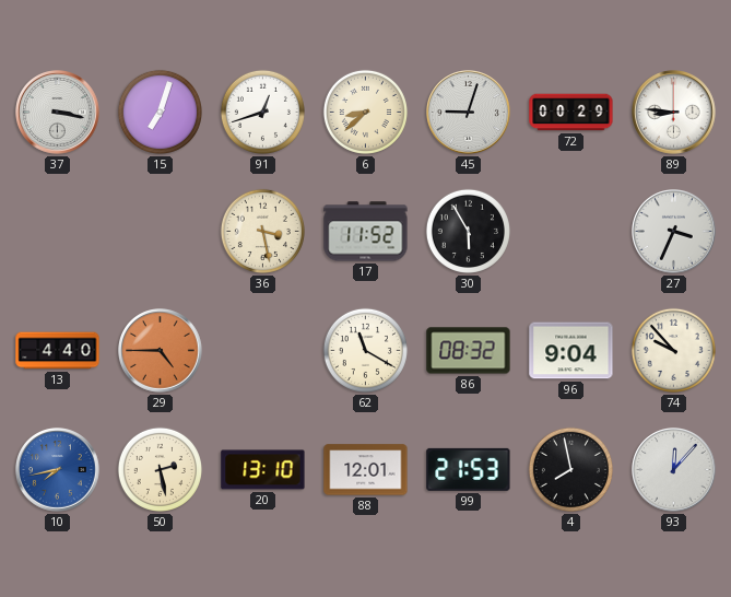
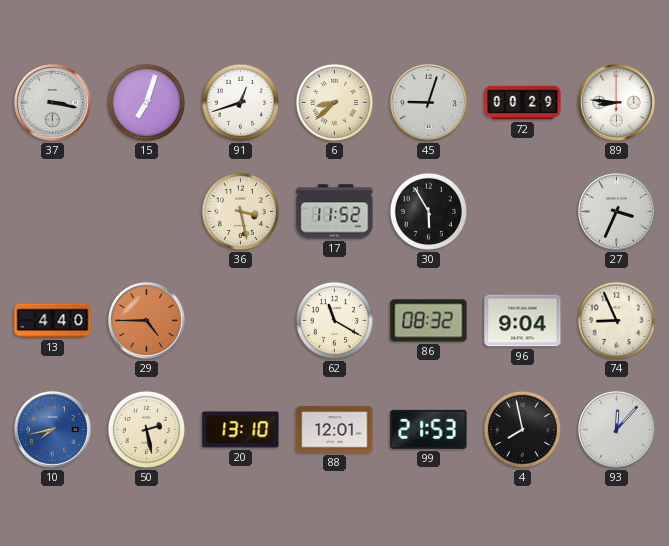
74: 9:53 -> 8:56 (616, 320)
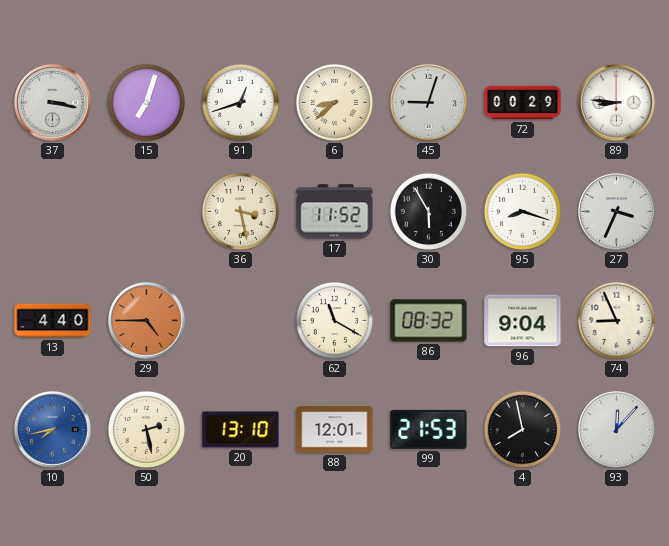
95: none -> 8:18 (522, 211)
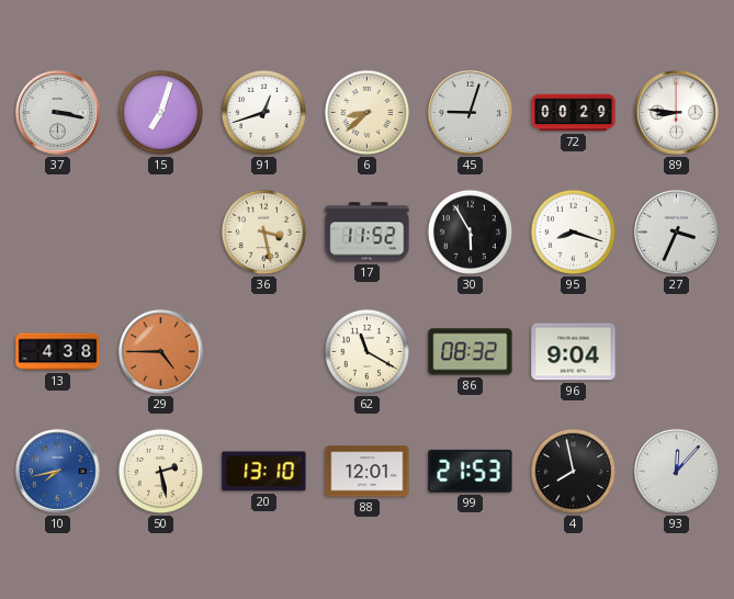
13: 4:40 -> 4:38 (58, 352)
74: 8:56 -> none (616, 320)
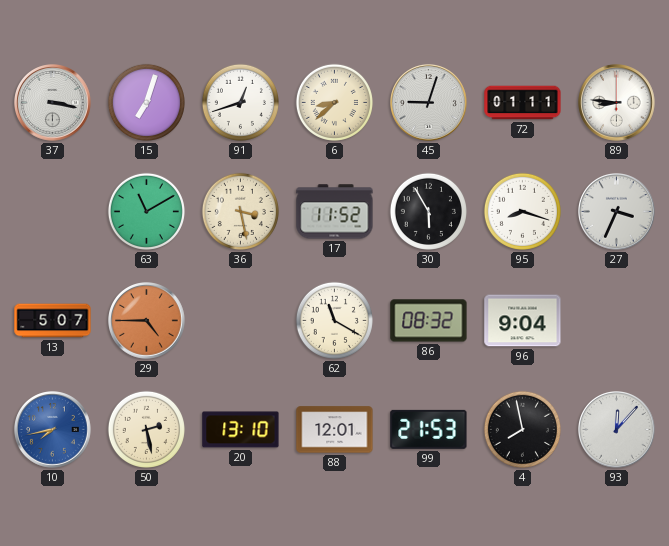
72: 00:29 -> 01:11 (523, 103)
63: none -> 11:10 (146, 211)
13: 4:38 -> 5:07 (53, 321)
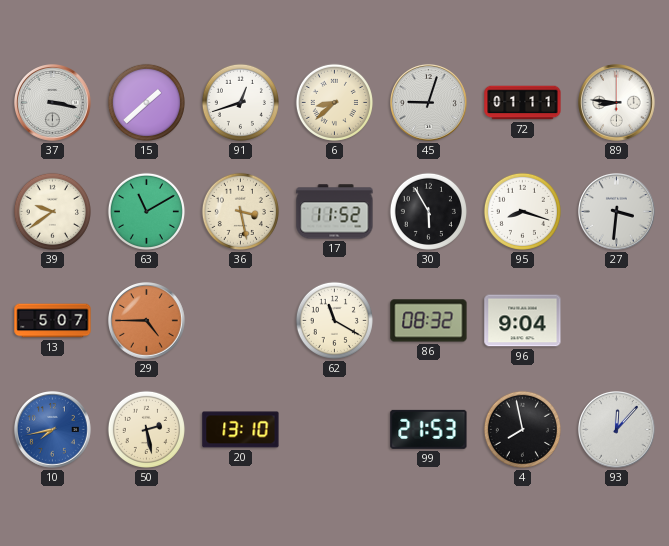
15: 7:03 -> 1:38 (146, 102)
39: none -> 9:39 (52, 211)
27: 3:34 -> 3:31 (617, 212)
88: 12:01 -> none (335, 430)
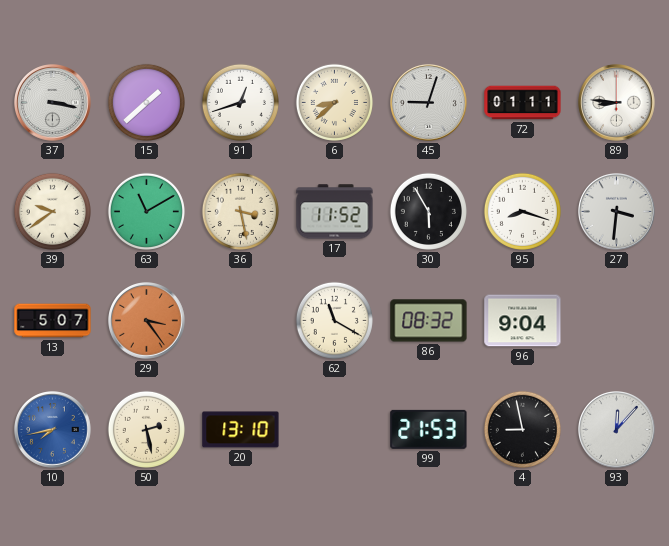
29: 4:45 -> 3:24 (147, 321)
4: 7:58 -> 8:58 (522, 429)
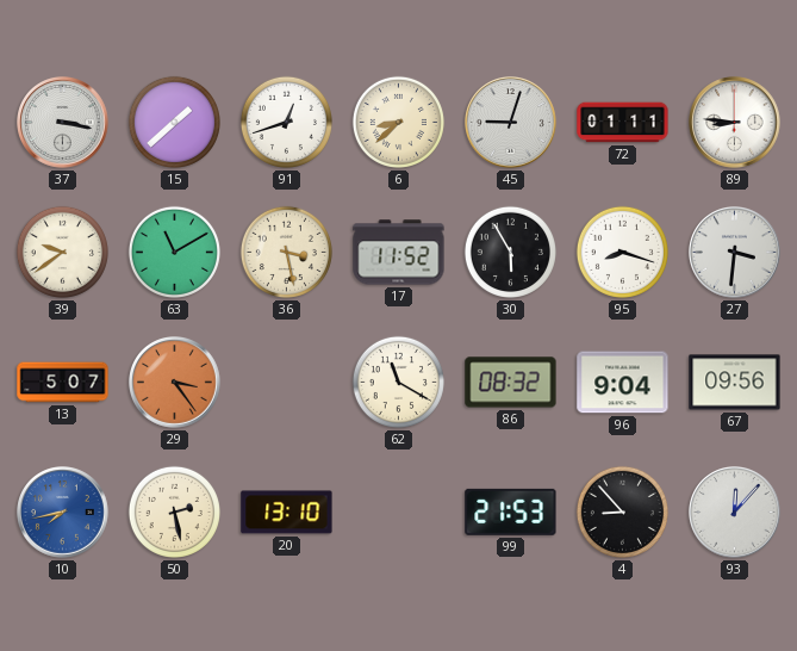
67: none -> 09:56 (735, 383)
4: 8:58 -> 8:53 (622, 511)
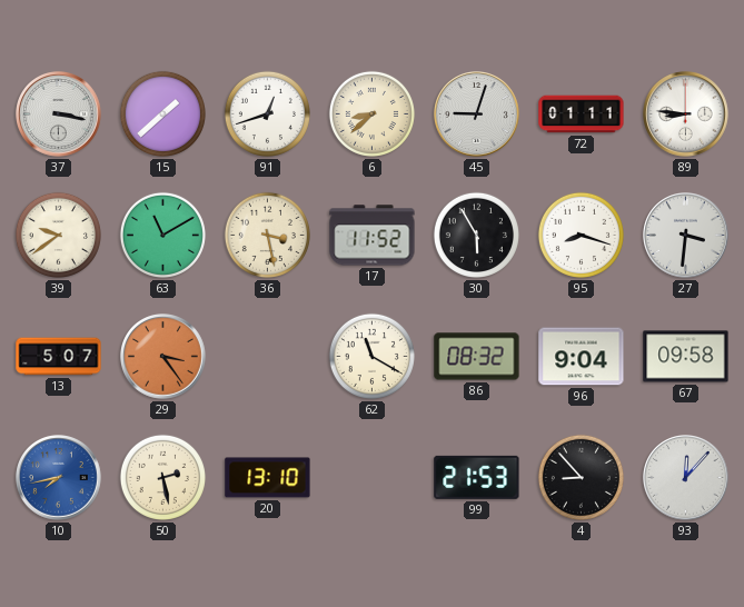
67: 09:56 -> 09:58 (686, 357)
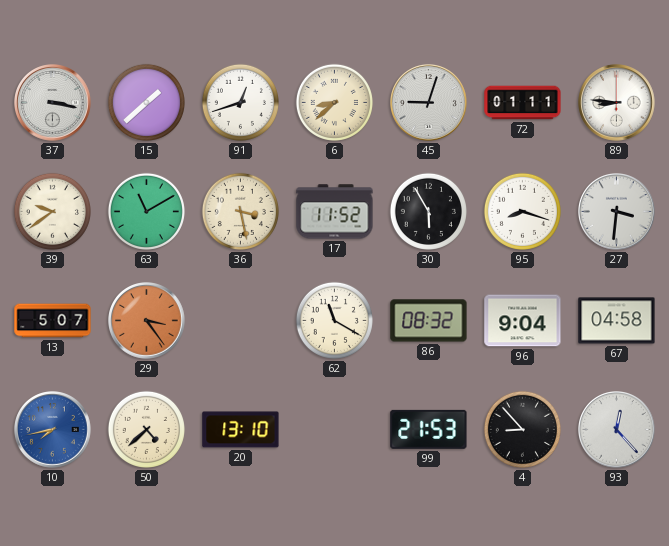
67: 09:58 -> 04:58 (617, 321)
50: 2:28 -> 4:38 (146, 429)
93: 12:07 -> 12:23 (617, 430)
